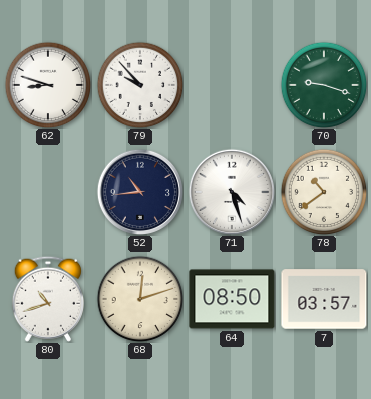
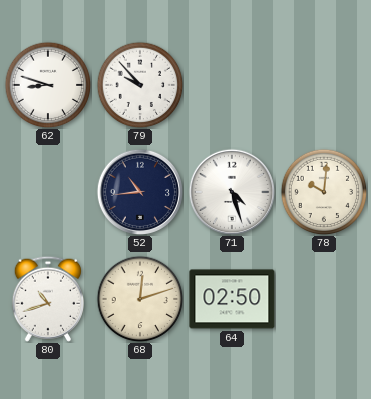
70: 9:18 -> none (324, 85)
78: 10:39 -> 10:01 (324, 192)
64: 08:50 -> 02:50 (232, 299)
7: 03:57 -> none (324, 299)
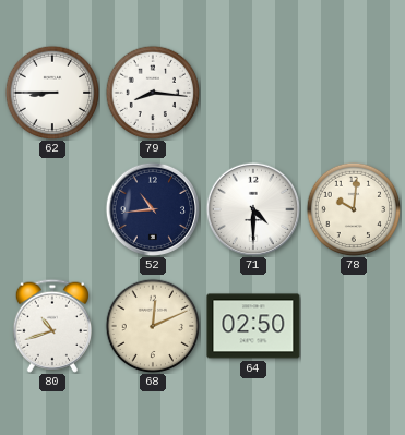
62: 8:48 -> 8:45 (52, 93)
79: 9:53 -> 8:16 (153, 93)
71: 4:27 -> 4:30 (252, 208)
68: 12:12 -> 12:11 (153, 326)
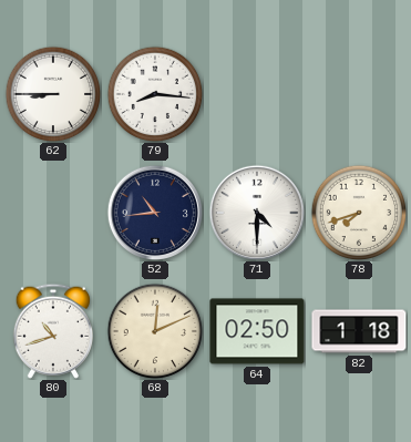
78: 10:01 -> 7:42 (359, 213)
82: none -> 1:18 (359, 331)
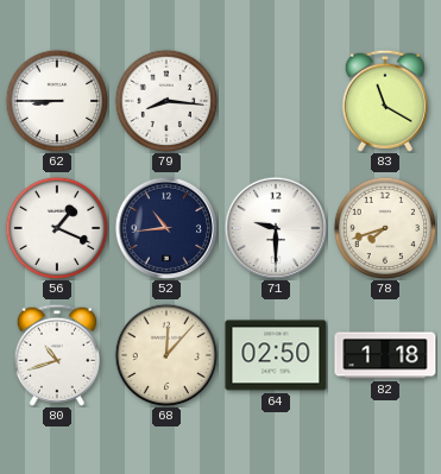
83: none -> 11:20 (385, 101)
56: none -> 1:19 (57, 228)
71: 4:30 -> 9:30 (275, 227)
68: 12:11 -> 12:07 (166, 355)
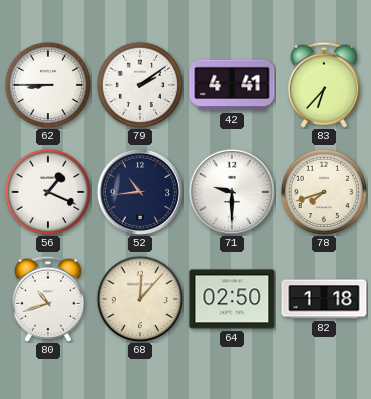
79: 8:16 -> 2:09 (140, 85)
42: none -> 4:41 (232, 85)
83: 11:20 -> 6:37 (324, 85)
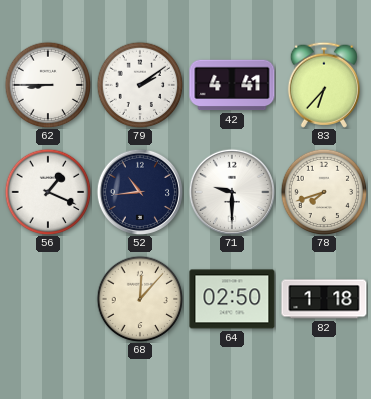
80: 10:42 -> none (48, 299)
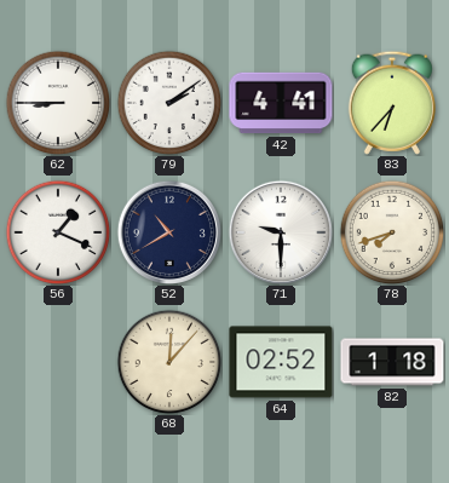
52: 10:44 -> 10:40 (168, 231)
64: 02:50 -> 02:52 (281, 362)
